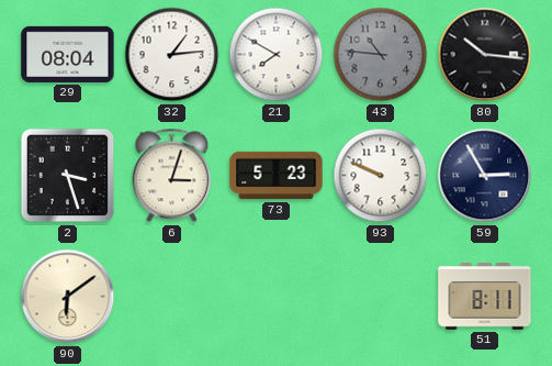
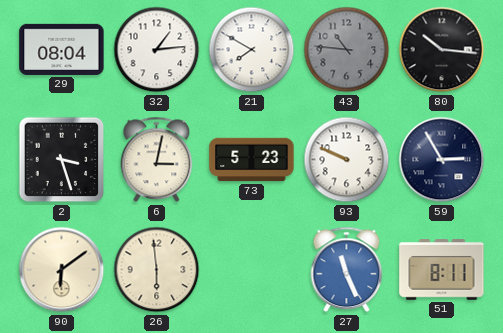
6: 3:03 -> 3:02 (157, 160)
26: none -> 5:59 (157, 270)
27: none -> 11:26 (347, 270)
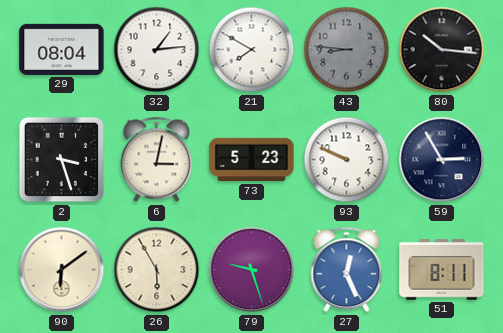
43: 10:46 -> 8:46 (347, 50)
26: 5:59 -> 5:55 (157, 270)
79: none -> 9:27 (252, 270)
27: 11:26 -> 12:26 (347, 270)
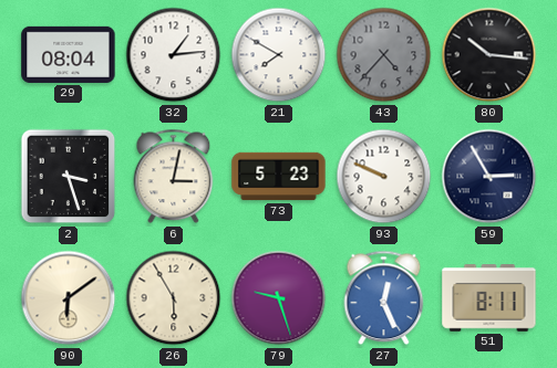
43: 8:46 -> 4:37 (384, 55)
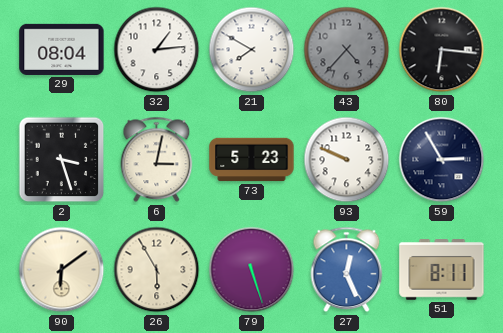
80: 10:16 -> 6:16 (442, 50)
79: 9:27 -> 5:27 (252, 270)
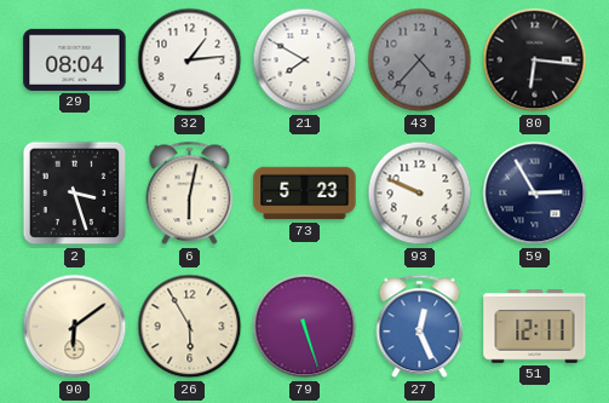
6: 3:02 -> 6:02 (190, 194)
51: 8:11 -> 12:11 (535, 327)
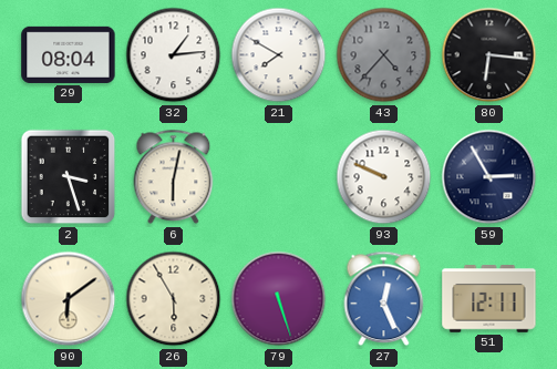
73: 5:23 -> none (305, 194)
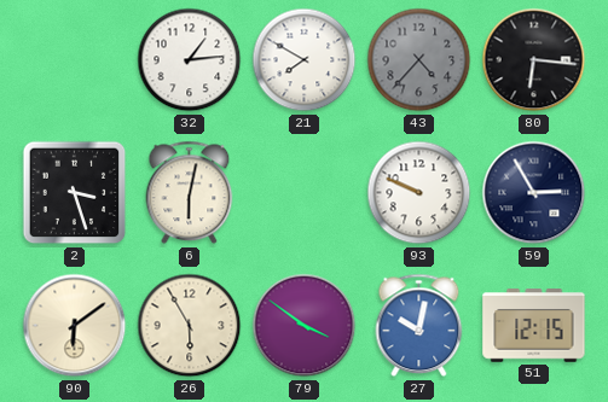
29: 08:04 -> none (69, 54)
79: 5:27 -> 3:51 (305, 326)
27: 12:26 -> 10:02 (419, 326)
51: 12:11 -> 12:15 (534, 326)
